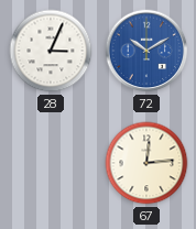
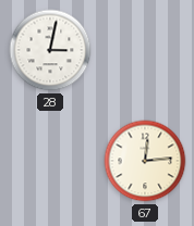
28: 3:04 -> 3:02 (50, 50)
72: 10:10 -> none (146, 51)
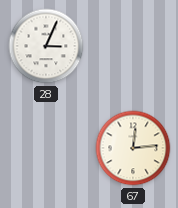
28: 3:02 -> 3:04 (46, 46)
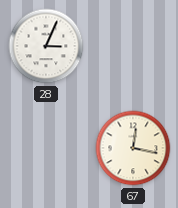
67: 12:14 -> 12:17 (133, 148)
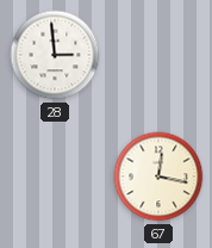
28: 3:04 -> 2:59 (55, 55)
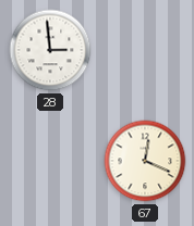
67: 12:17 -> 12:19 (145, 161)
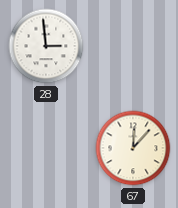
67: 12:19 -> 12:07 (133, 148)
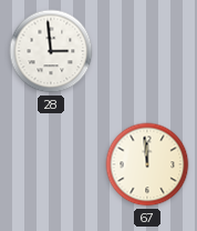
67: 12:07 -> 11:59 (147, 164)
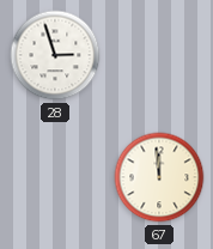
28: 2:59 -> 2:57 (55, 55)
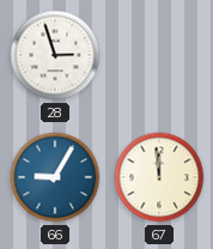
66: none -> 9:05 (55, 177)
